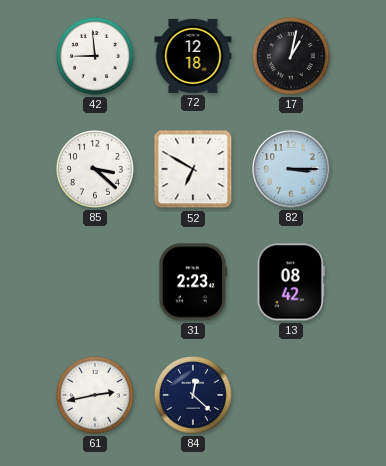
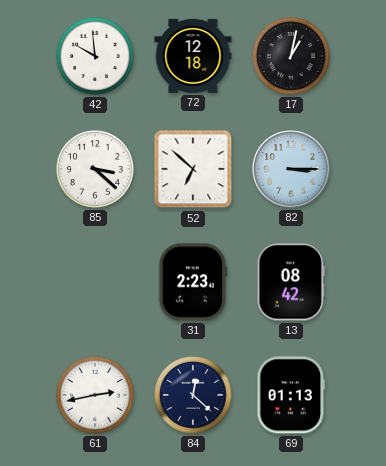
42: 8:59 -> 9:59 (96, 57)
52: 6:50 -> 6:52 (193, 169)
69: none -> 01:13 (291, 395)
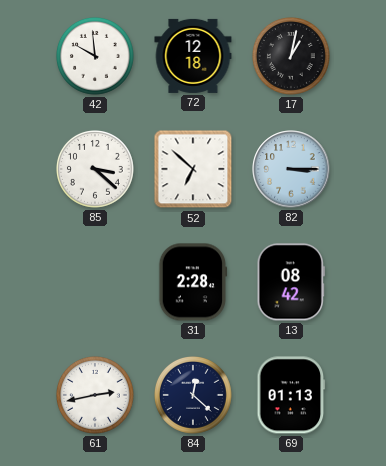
31: 2:23 -> 2:28 (193, 282)
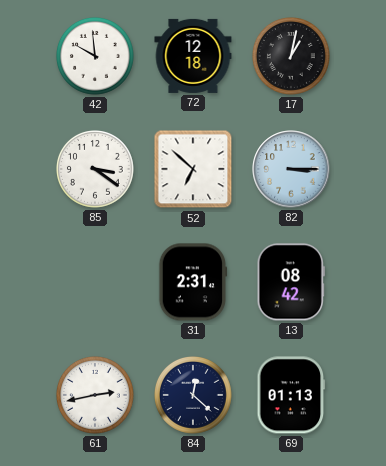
85: 3:22 -> 3:21 (96, 170)
31: 2:28 -> 2:31 (193, 282)
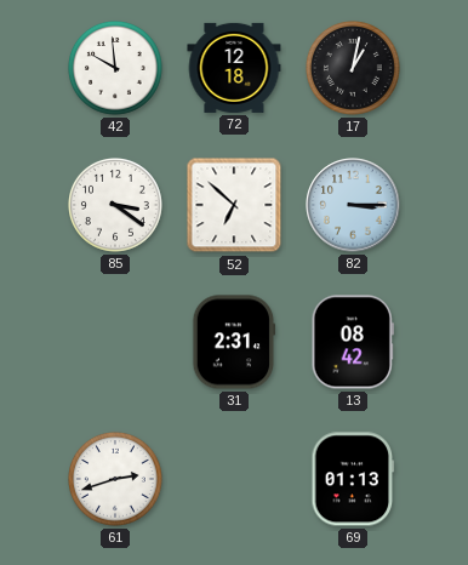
61: 2:43 -> 2:42 (116, 480)
84: 12:22 -> none (194, 396)
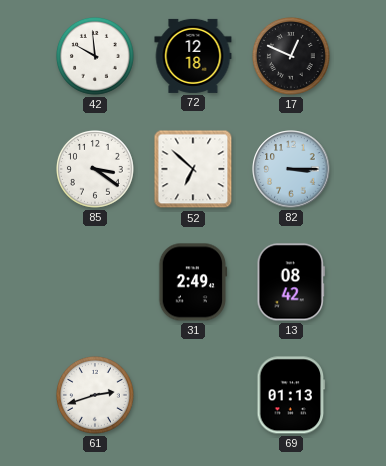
17: 1:02 -> 12:49 (292, 57)
31: 2:31 -> 2:49 (193, 282)
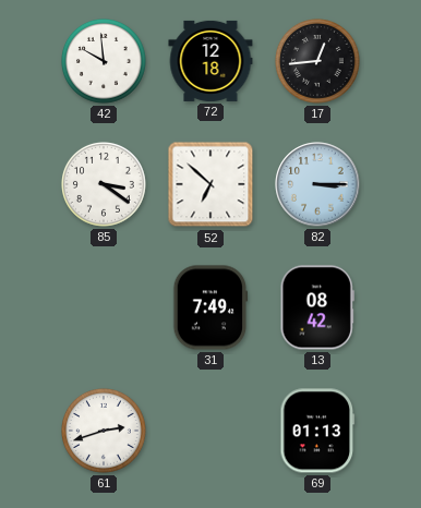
17: 12:49 -> 12:44 (318, 62)
31: 2:49 -> 7:49 (211, 307)
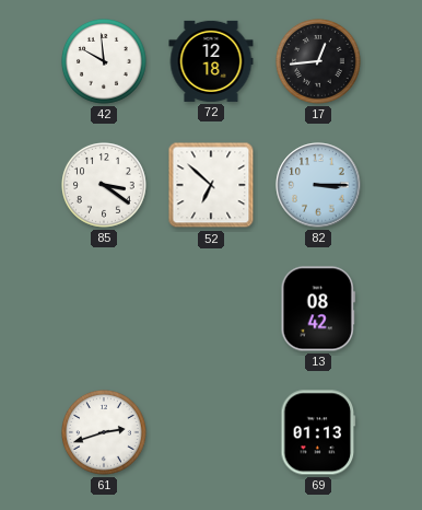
31: 7:49 -> none (211, 307)
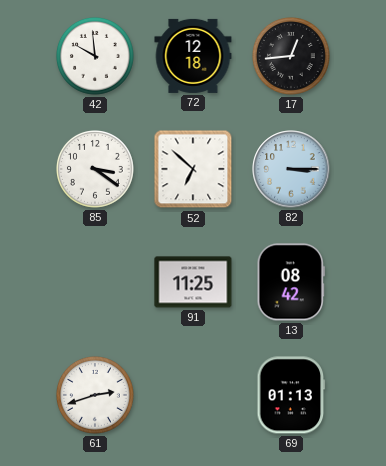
91: none -> 11:25 (193, 282)
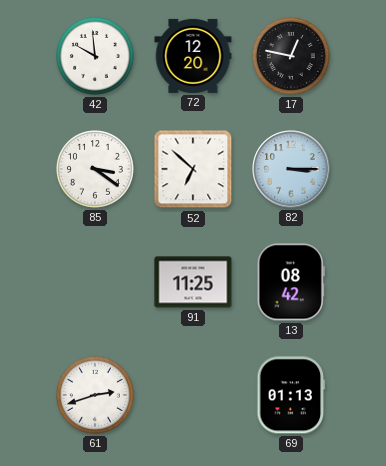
72: 12:18 -> 12:20 (193, 56)
17: 12:44 -> 12:47 (292, 57)
